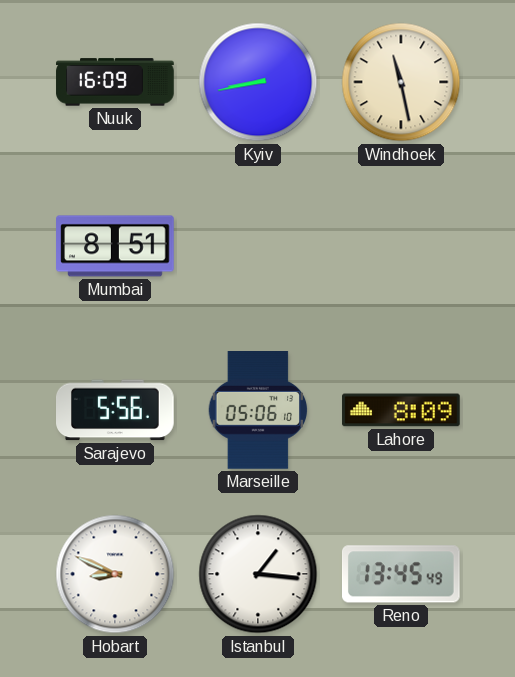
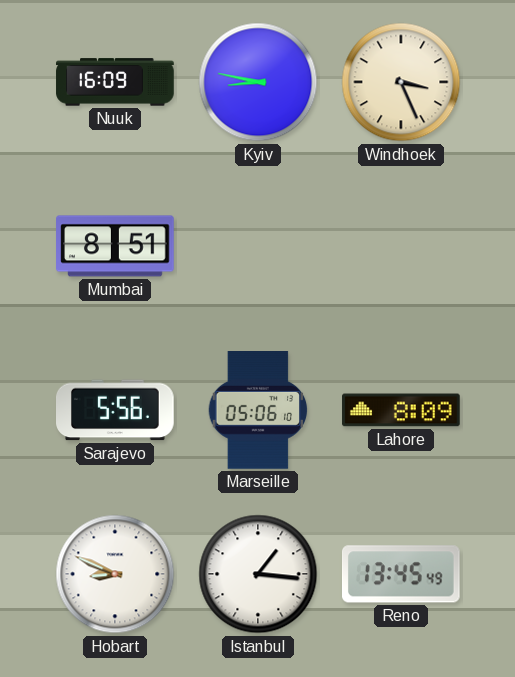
Kyiv: 8:43 -> 8:47 (258, 82)
Windhoek: 11:28 -> 3:26 (401, 82)
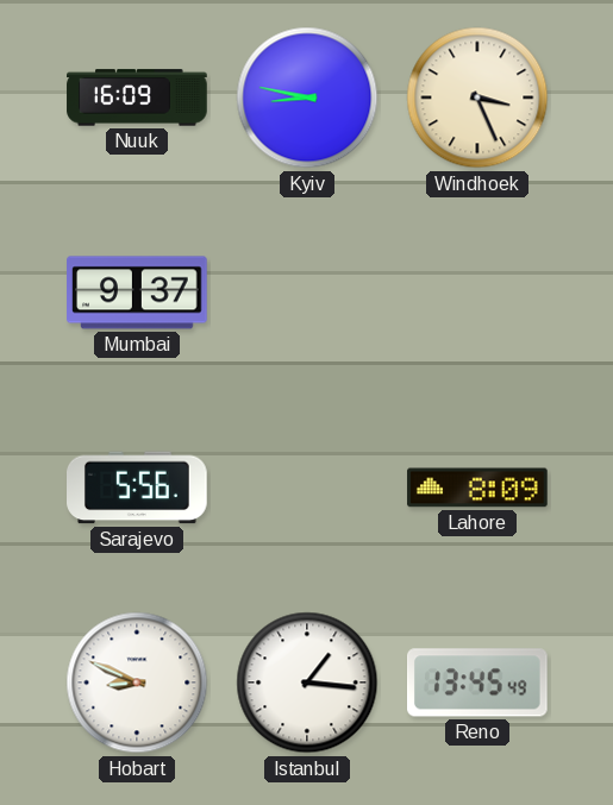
Mumbai: 8:51 -> 9:37 (137, 293)
Marseille: 05:06 -> none (258, 411)
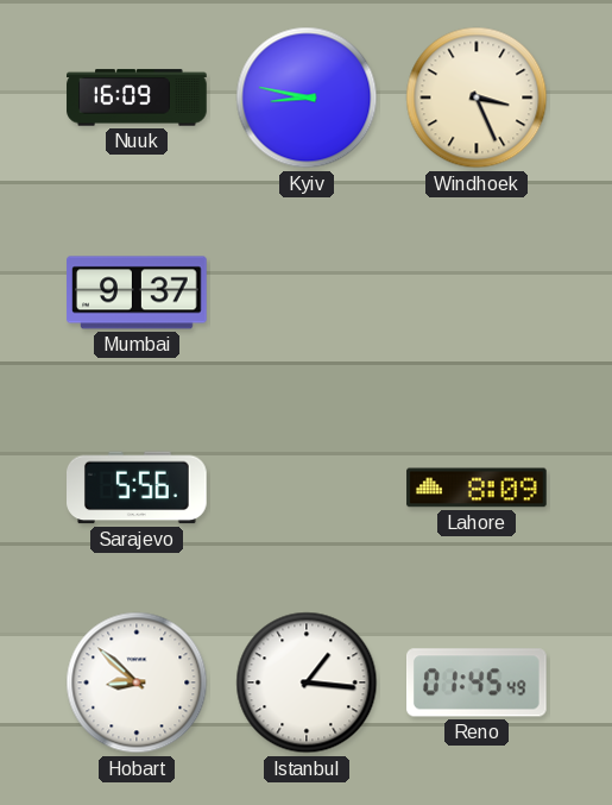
Hobart: 8:49 -> 8:52 (137, 683)
Reno: 13:45 -> 01:45 (478, 683)
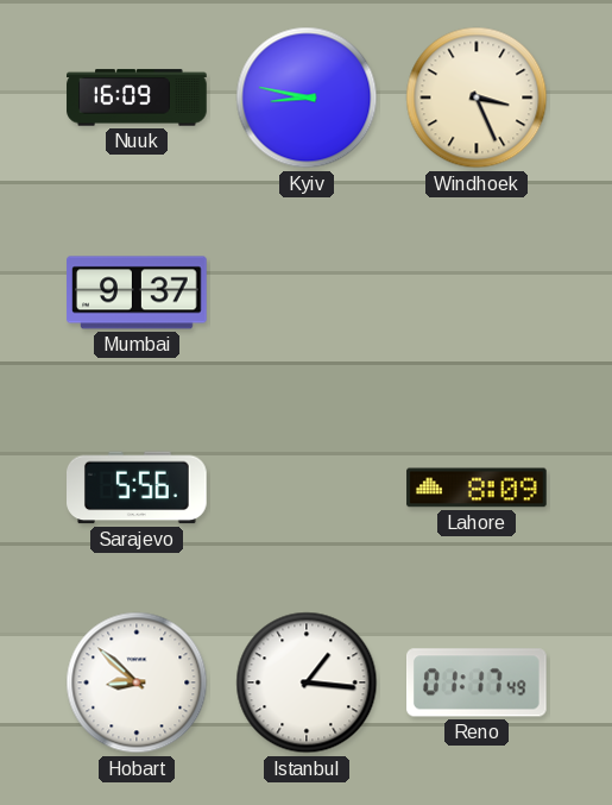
Reno: 01:45 -> 01:17 (478, 683)
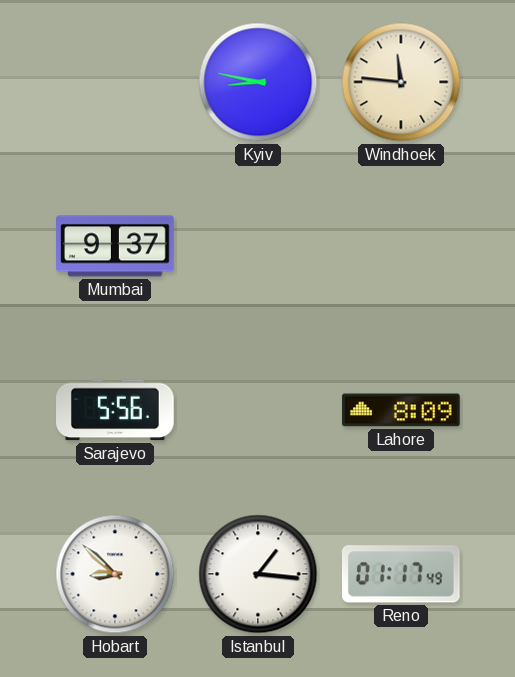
Nuuk: 16:09 -> none (137, 98)
Windhoek: 3:26 -> 11:46 (401, 82)
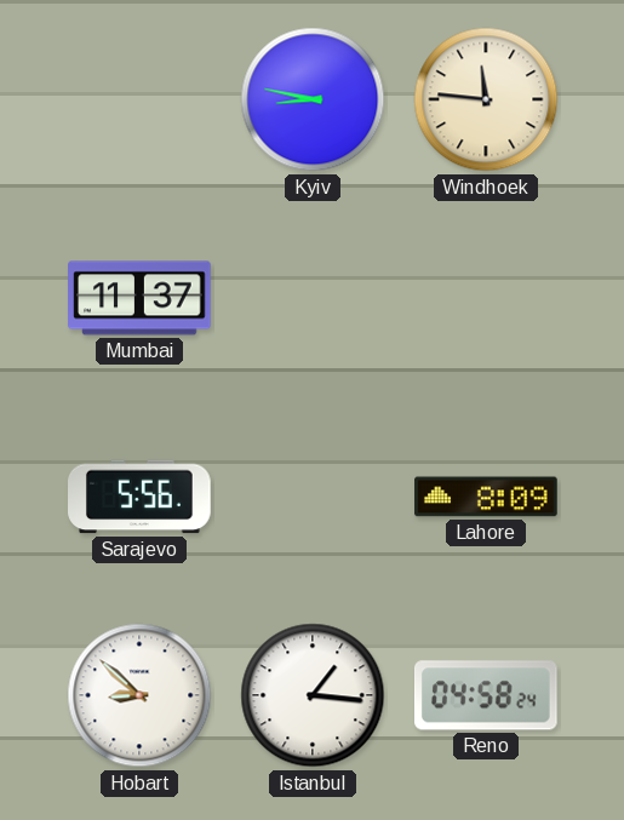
Mumbai: 9:37 -> 11:37 (139, 298)
Reno: 01:17 -> 04:58 (487, 695)
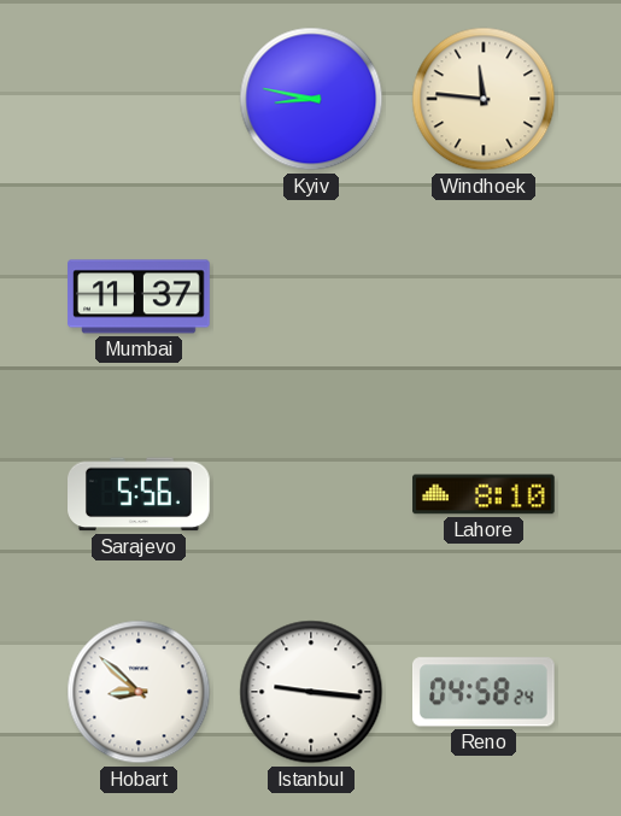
Lahore: 8:09 -> 8:10 (484, 494)
Istanbul: 1:16 -> 9:16 (311, 692)
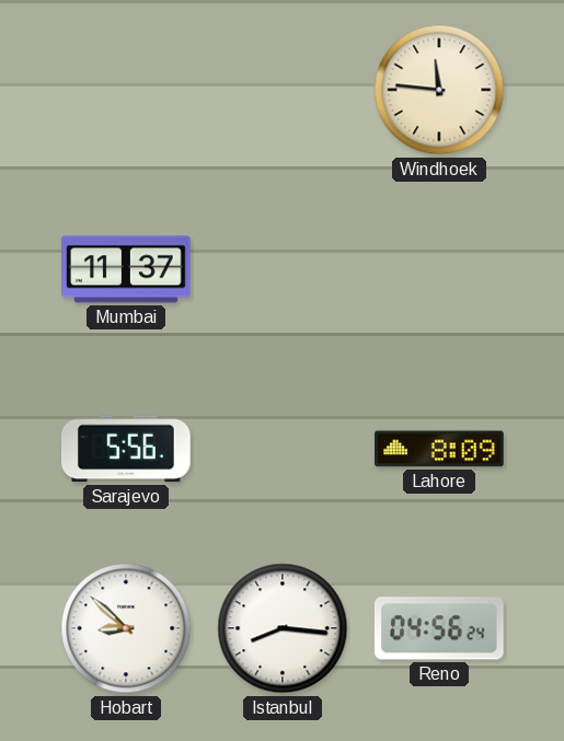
Kyiv: 8:47 -> none (311, 99)
Lahore: 8:10 -> 8:09 (439, 449)
Istanbul: 9:16 -> 8:16 (283, 628)
Reno: 04:58 -> 04:56 (440, 628)
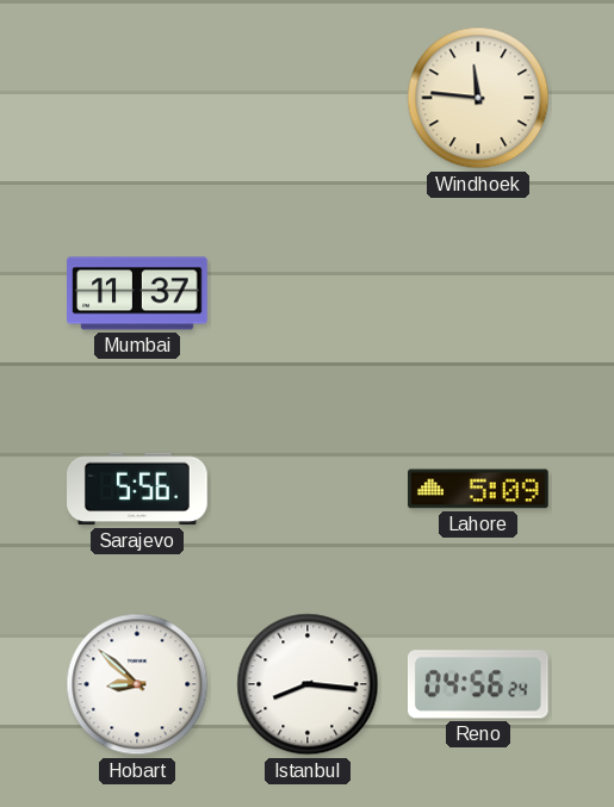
Lahore: 8:09 -> 5:09 (478, 489)
